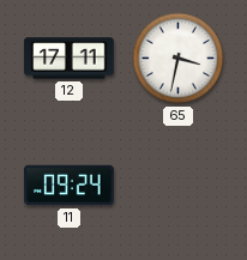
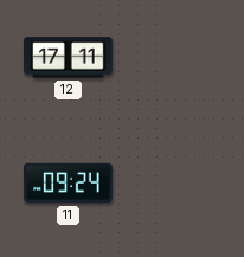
65: 3:32 -> none (179, 59)
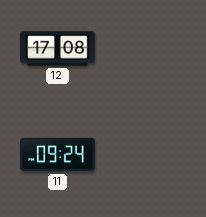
12: 17:11 -> 17:08 (58, 49)
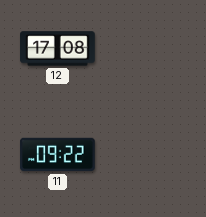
11: 09:24 -> 09:22 (58, 155)
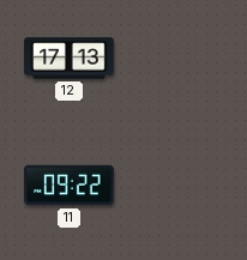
12: 17:08 -> 17:13 (70, 59)
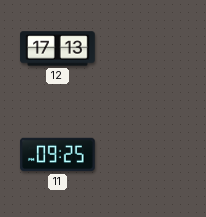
11: 09:22 -> 09:25 (58, 155)
